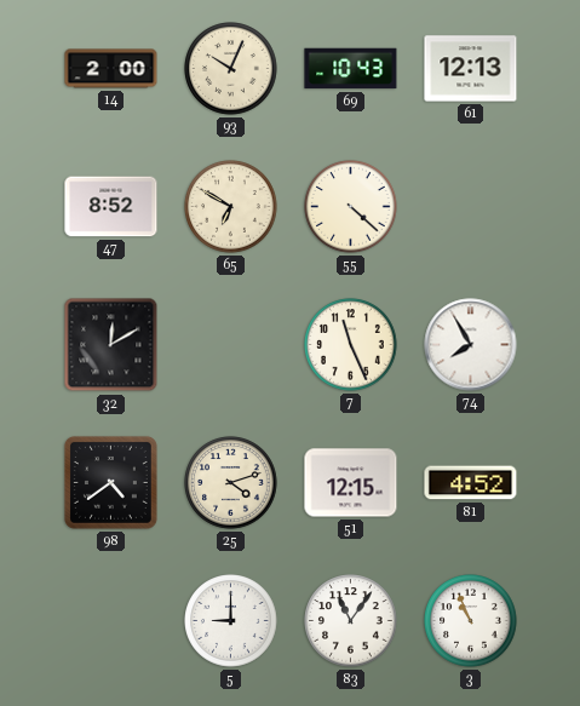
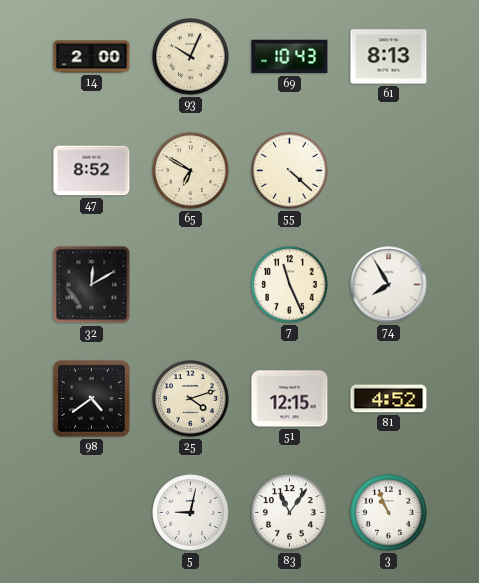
61: 12:13 -> 8:13 (389, 57)
5: 9:00 -> 9:02 (191, 513)
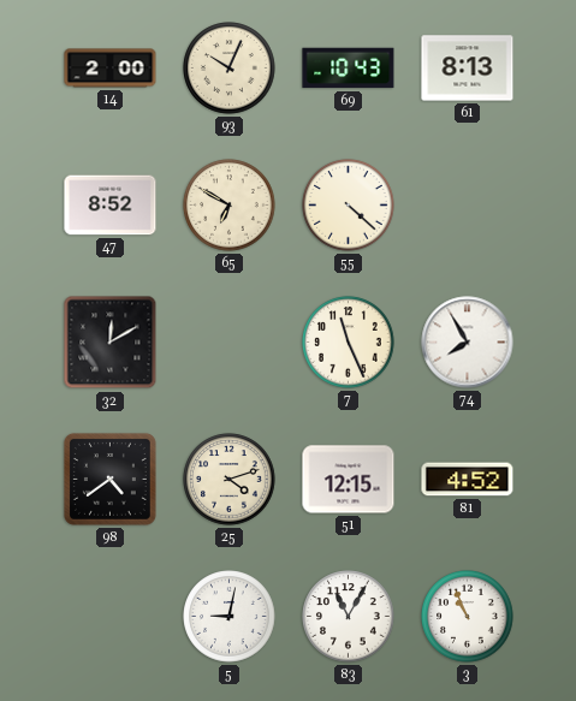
83: 11:06 -> 11:05 (349, 617)
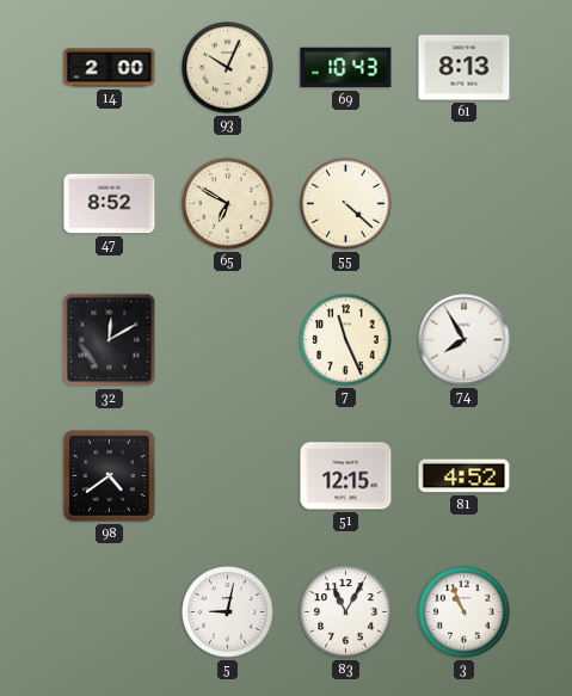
25: 4:12 -> none (230, 480)
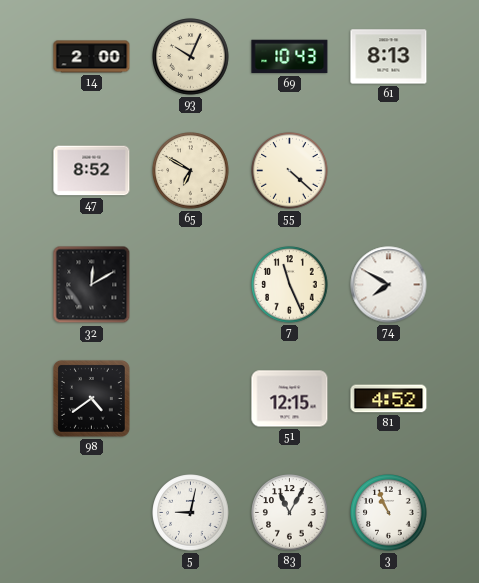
74: 7:55 -> 7:50 (389, 285)
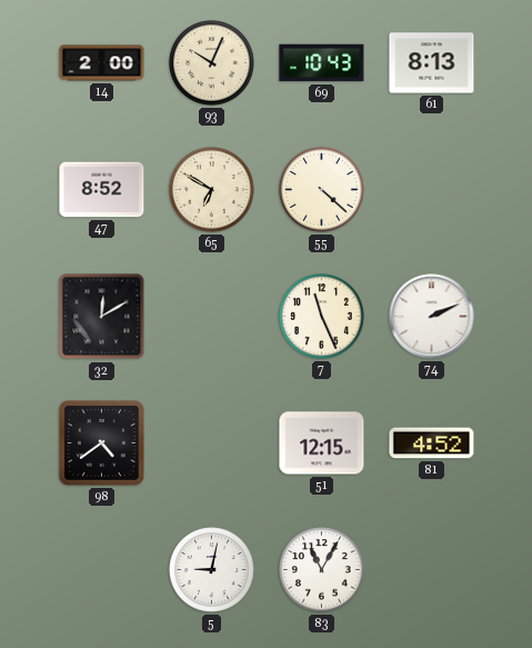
74: 7:50 -> 2:11 (432, 317)
3: 10:56 -> none (389, 513)
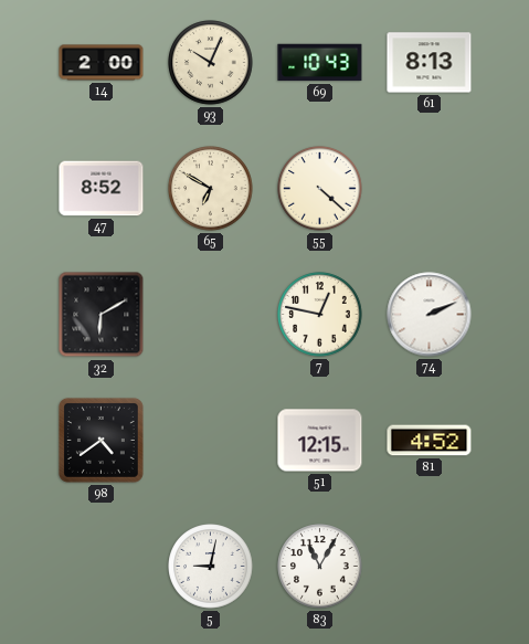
32: 12:10 -> 6:10 (102, 315)
7: 11:26 -> 12:47 (320, 315)
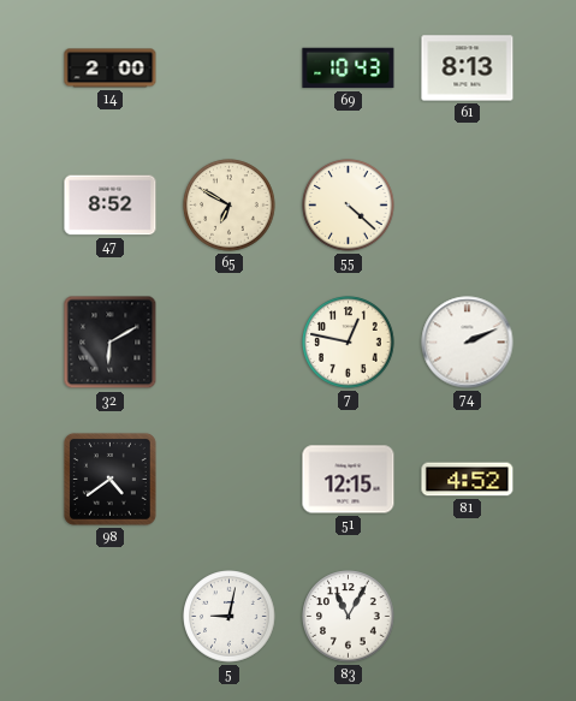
93: 10:04 -> none (211, 63)
